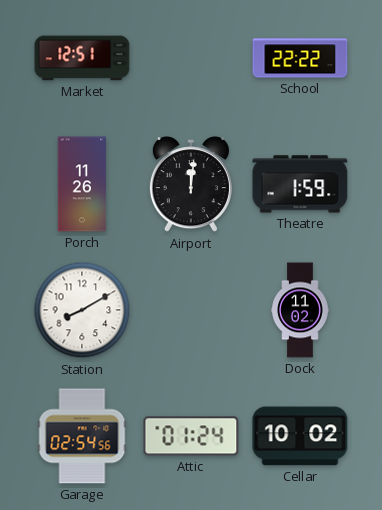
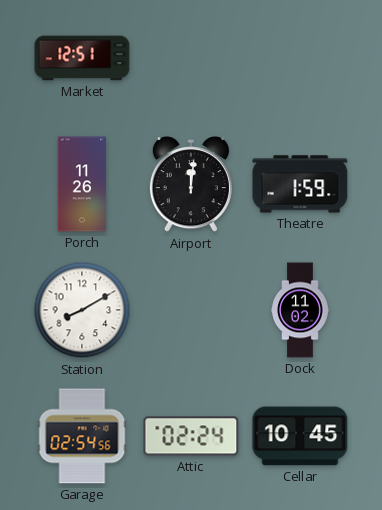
School: 22:22 -> none (300, 58)
Attic: 01:24 -> 02:24 (191, 436)
Cellar: 10:02 -> 10:45 (300, 436)
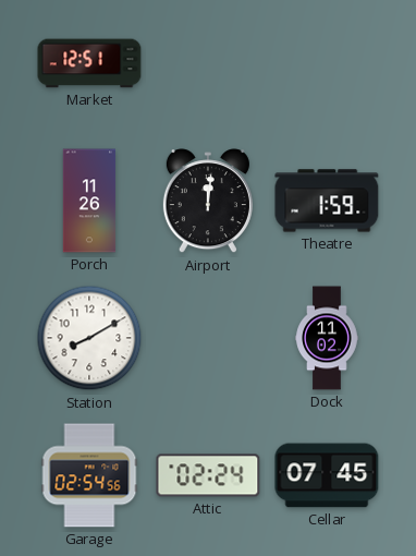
Cellar: 10:45 -> 07:45 (327, 475)
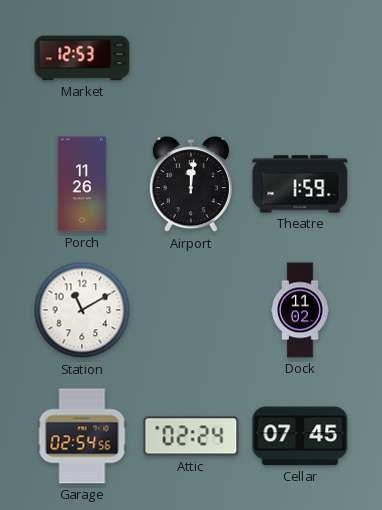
Market: 12:51 -> 12:53 (82, 58)
Station: 8:10 -> 11:10 (82, 310)
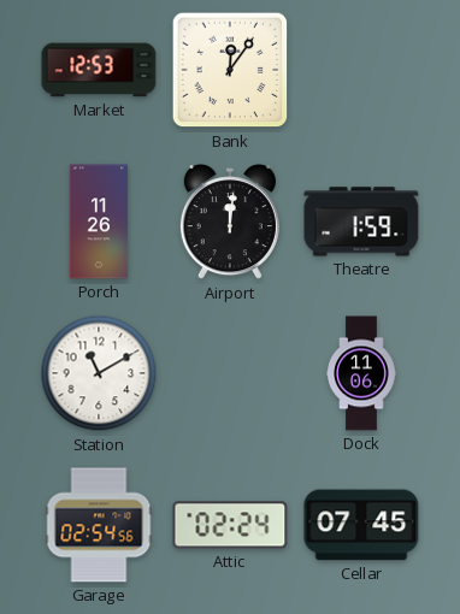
Bank: none -> 12:06 (230, 70)
Dock: 11:02 -> 11:06 (361, 373)
